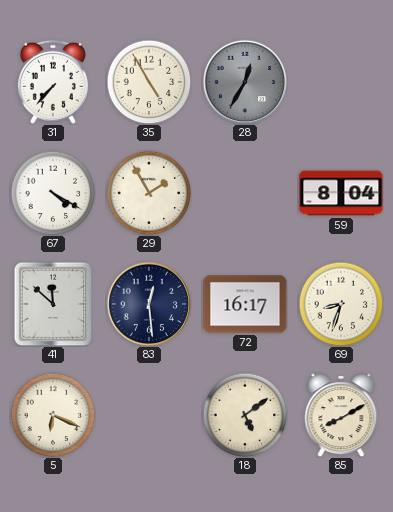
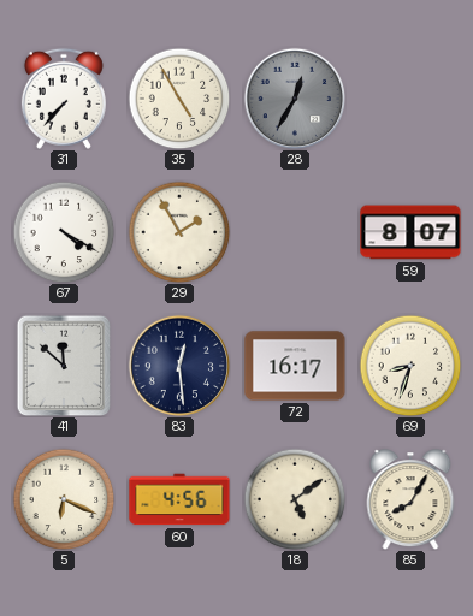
59: 8:04 -> 8:07 (410, 232)
60: none -> 4:56 (179, 499)
85: 8:10 -> 8:05 (410, 499)
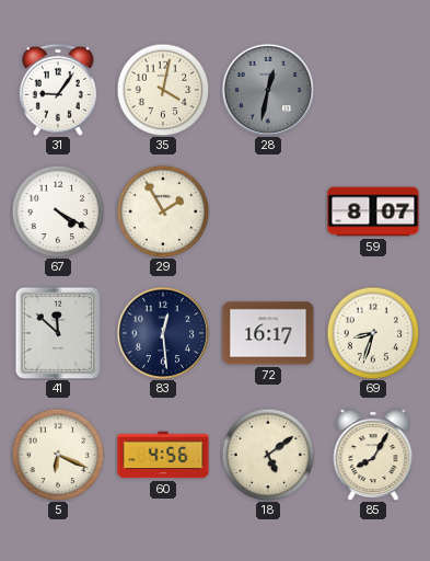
31: 7:37 -> 9:06 (58, 90)
35: 4:55 -> 4:02 (163, 90)
28: 12:35 -> 12:32 (268, 90)
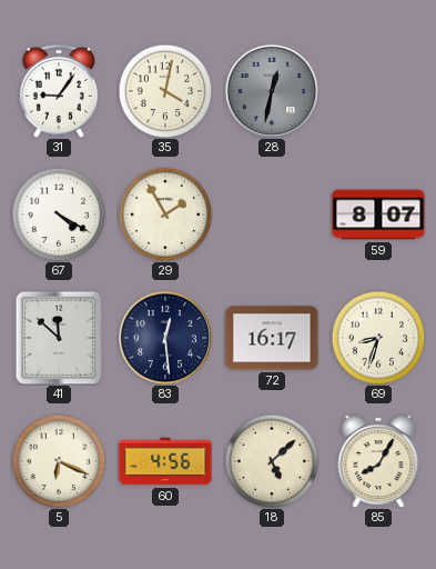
18: 5:09 -> 5:08 (272, 461)
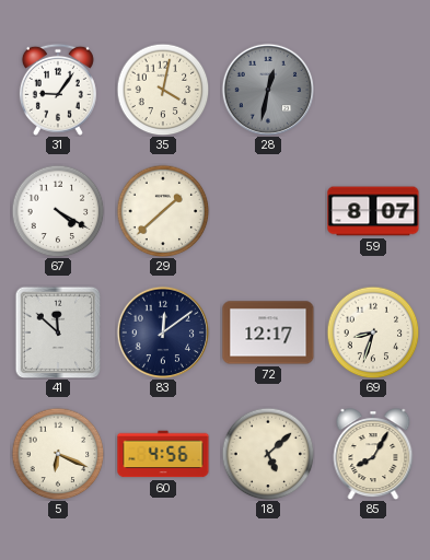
29: 1:55 -> 1:38 (163, 211)
83: 12:29 -> 12:09 (163, 332)
72: 16:17 -> 12:17 (268, 332)
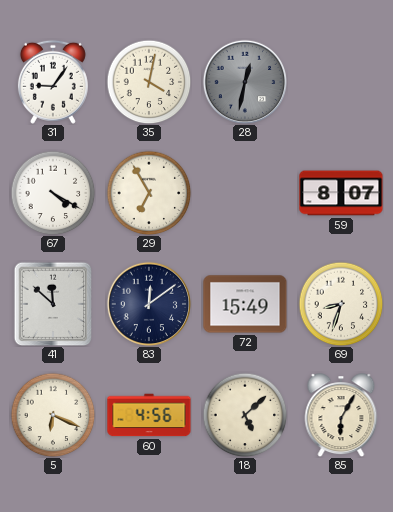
29: 1:38 -> 6:55 (149, 193)
72: 12:17 -> 15:49 (245, 304)
85: 8:05 -> 6:05 (341, 415)
